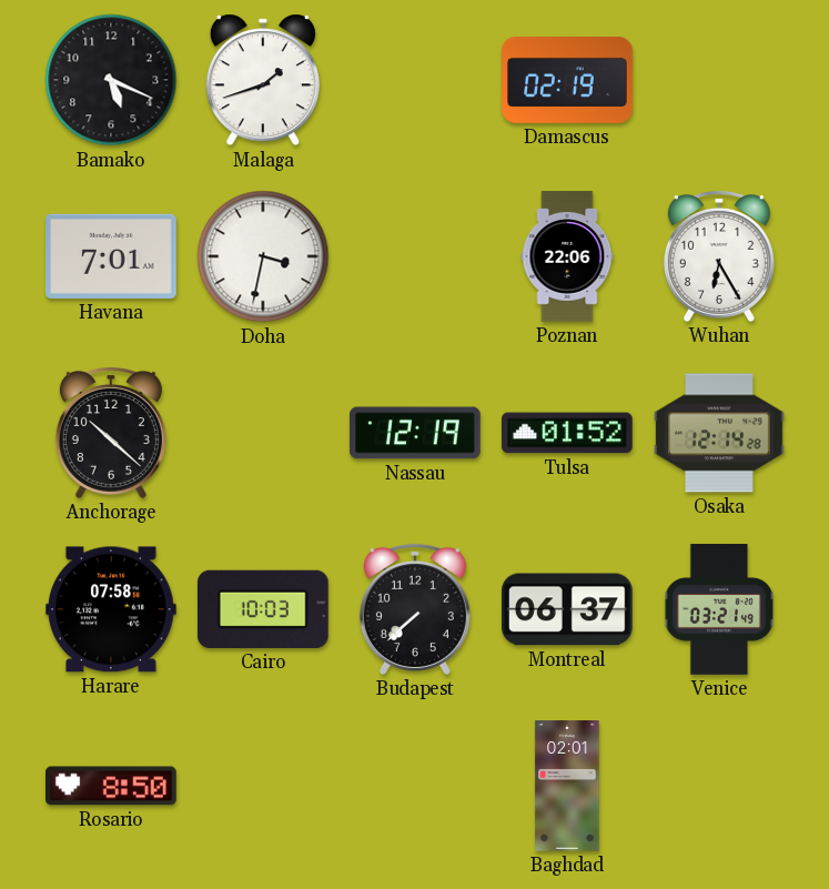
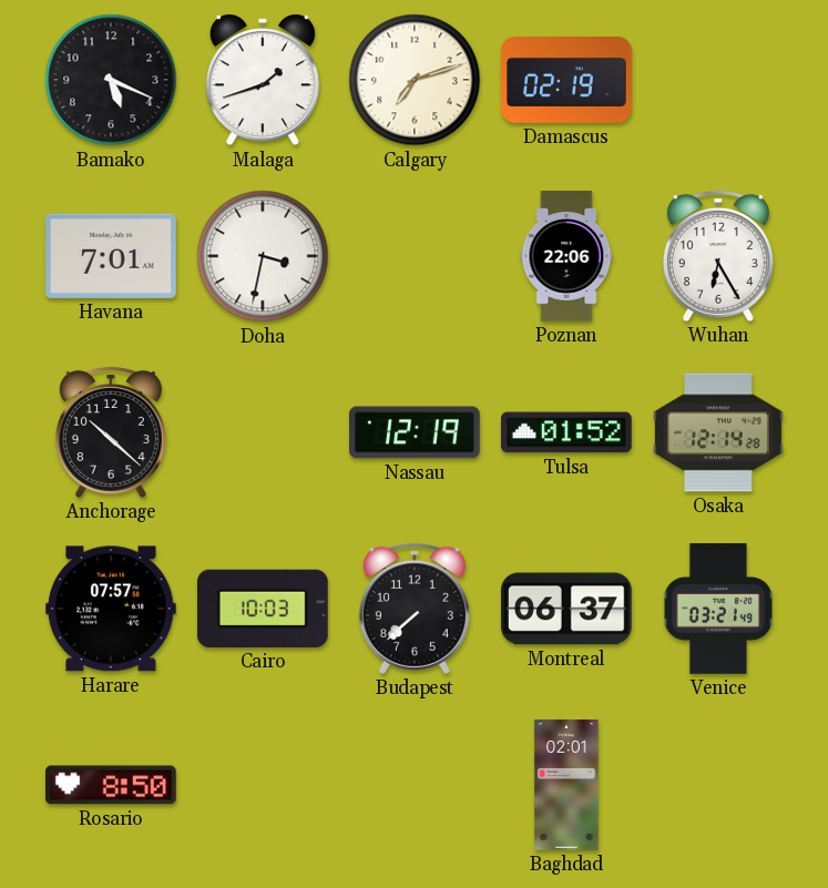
Calgary: none -> 7:12 (415, 80)
Harare: 07:58 -> 07:57 (112, 609)
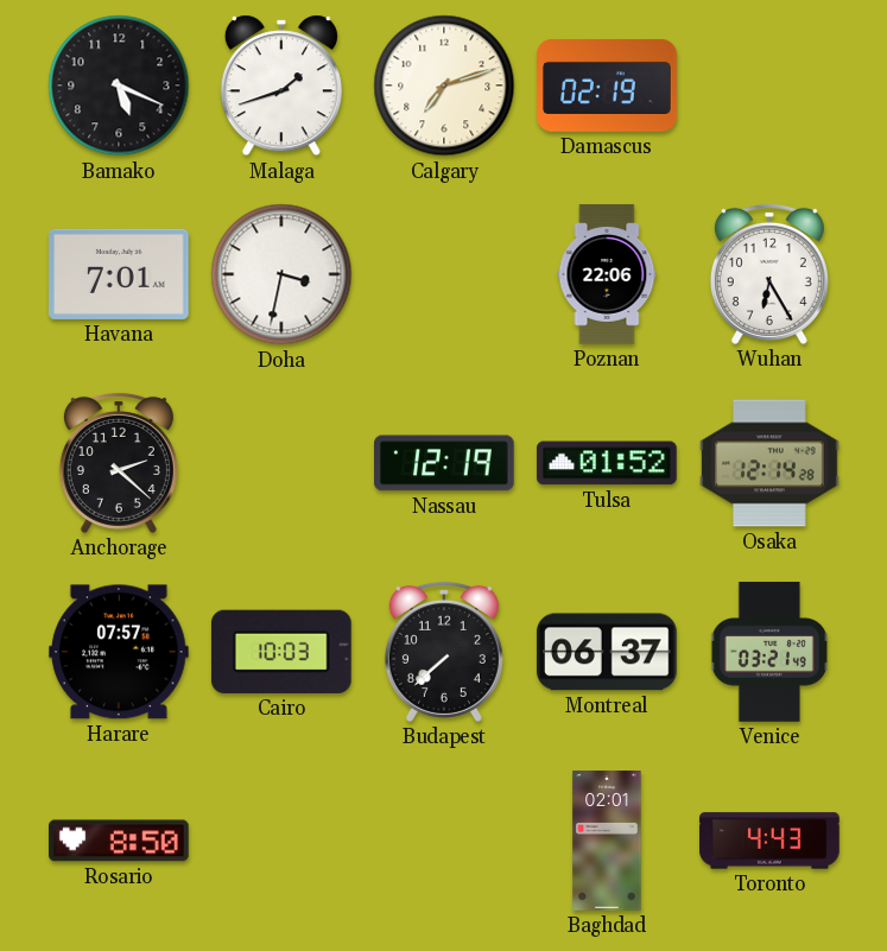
Anchorage: 10:22 -> 2:22 (119, 463)
Toronto: none -> 4:43 (769, 841)
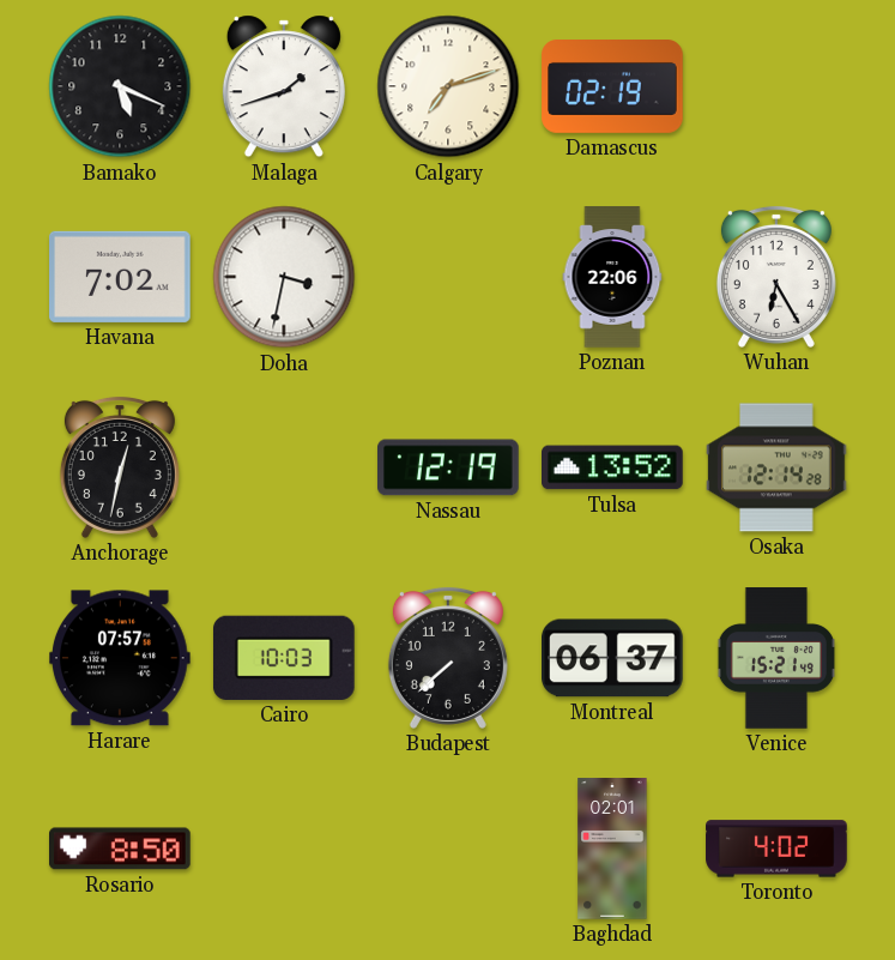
Havana: 7:01 -> 7:02 (121, 277)
Anchorage: 2:22 -> 12:32 (120, 467)
Tulsa: 01:52 -> 13:52 (613, 467)
Venice: 03:21 -> 15:21 (776, 658)
Toronto: 4:43 -> 4:02 (776, 849)
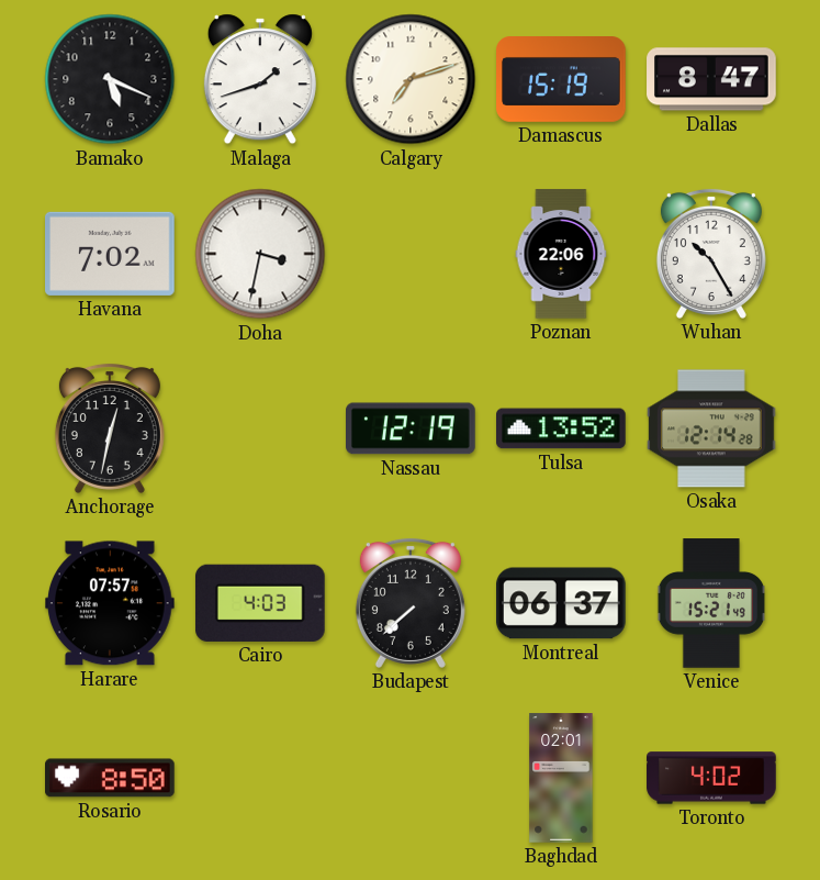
Damascus: 02:19 -> 15:19 (561, 80)
Dallas: none -> 8:47 (711, 79)
Wuhan: 6:25 -> 10:25 (711, 254)
Cairo: 10:03 -> 4:03 (260, 603)
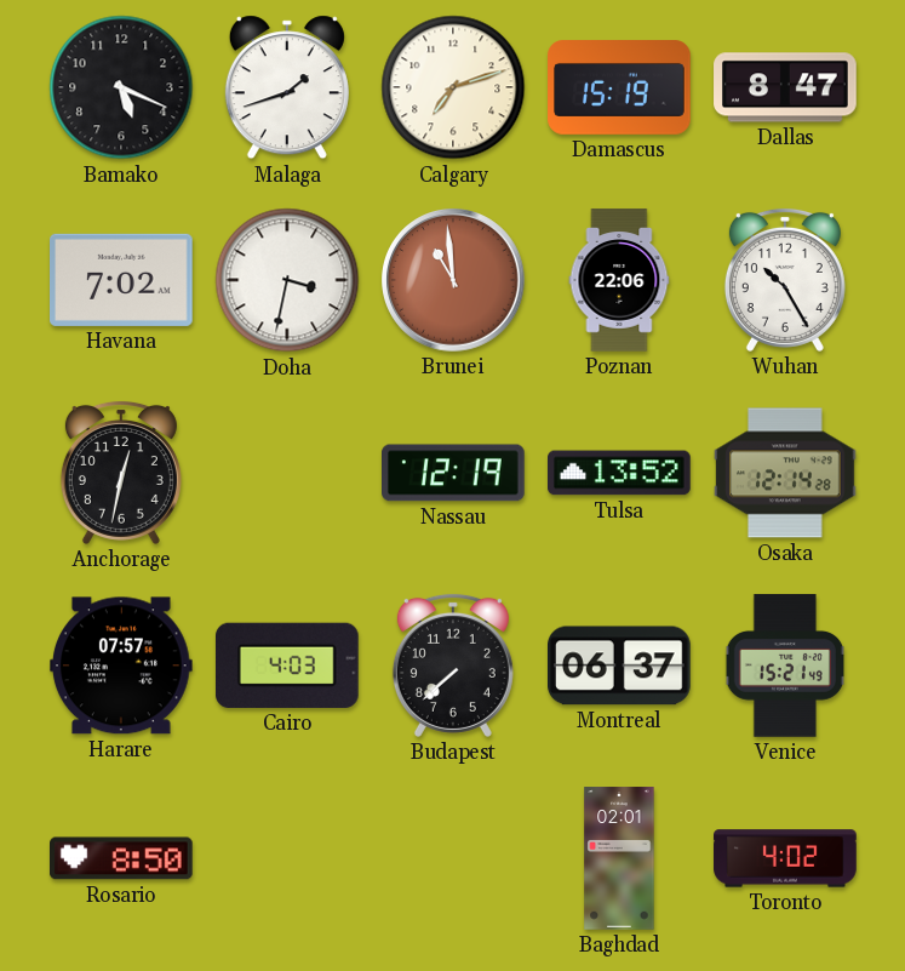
Brunei: none -> 10:59 (453, 280)
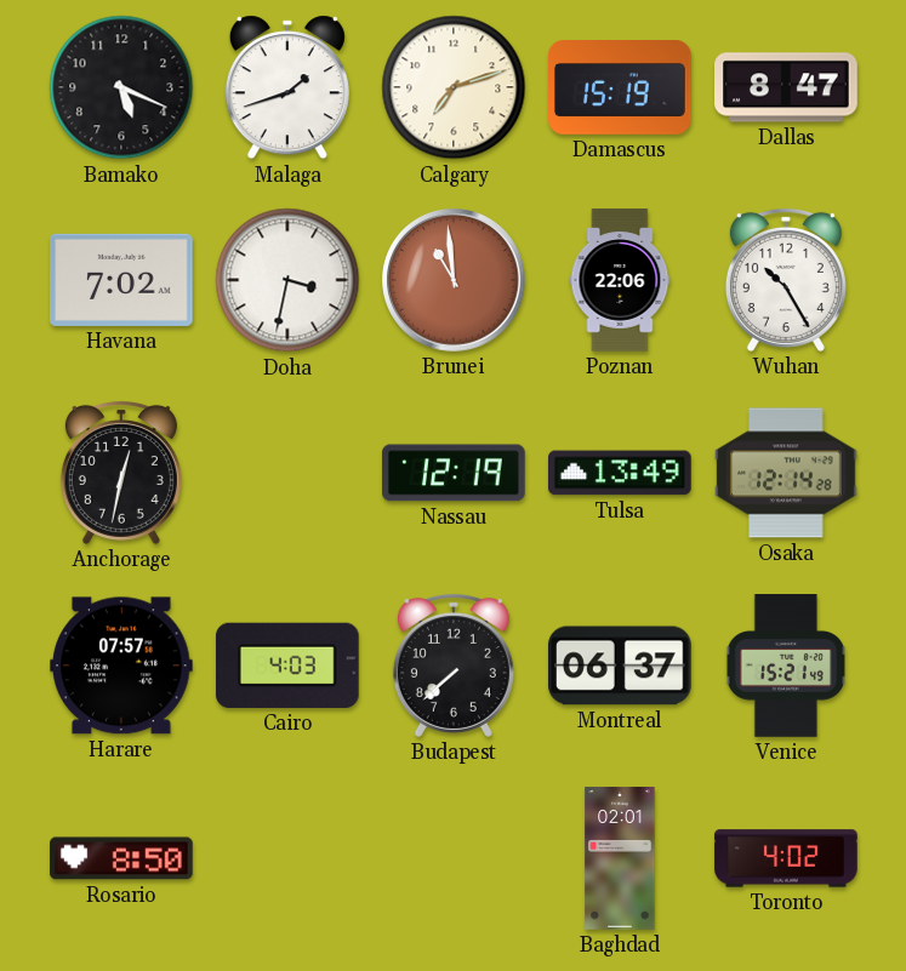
Tulsa: 13:52 -> 13:49 (621, 473)
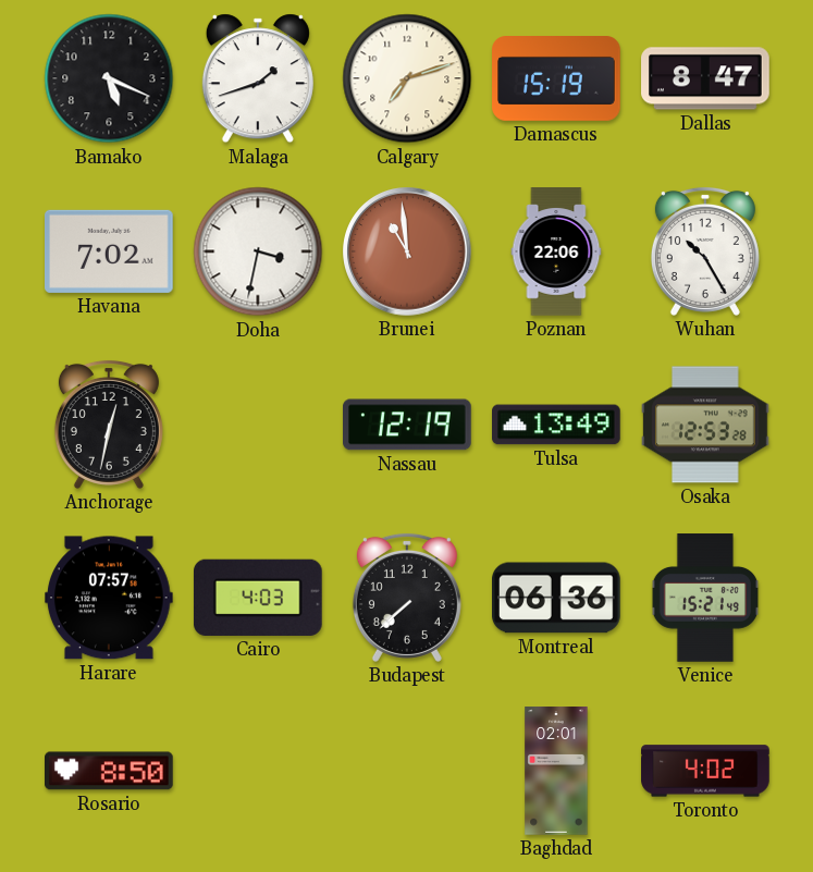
Osaka: 12:14 -> 12:53 (705, 425)
Montreal: 06:37 -> 06:36 (557, 598)
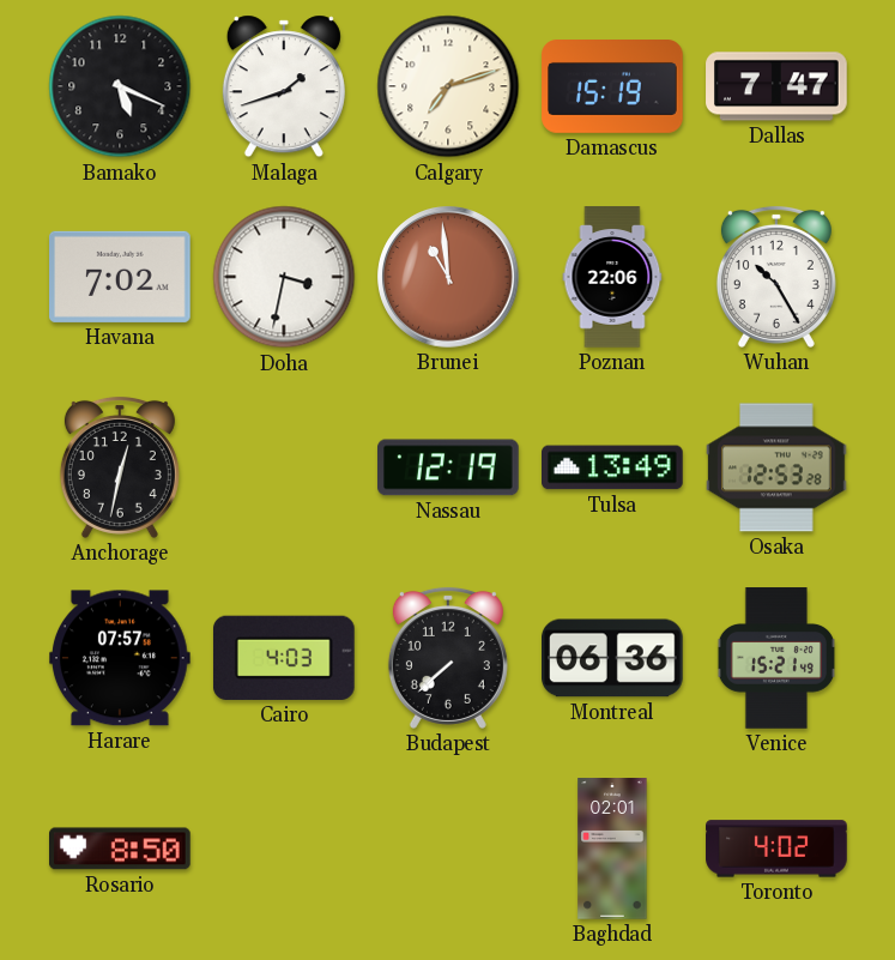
Dallas: 8:47 -> 7:47 (776, 86)
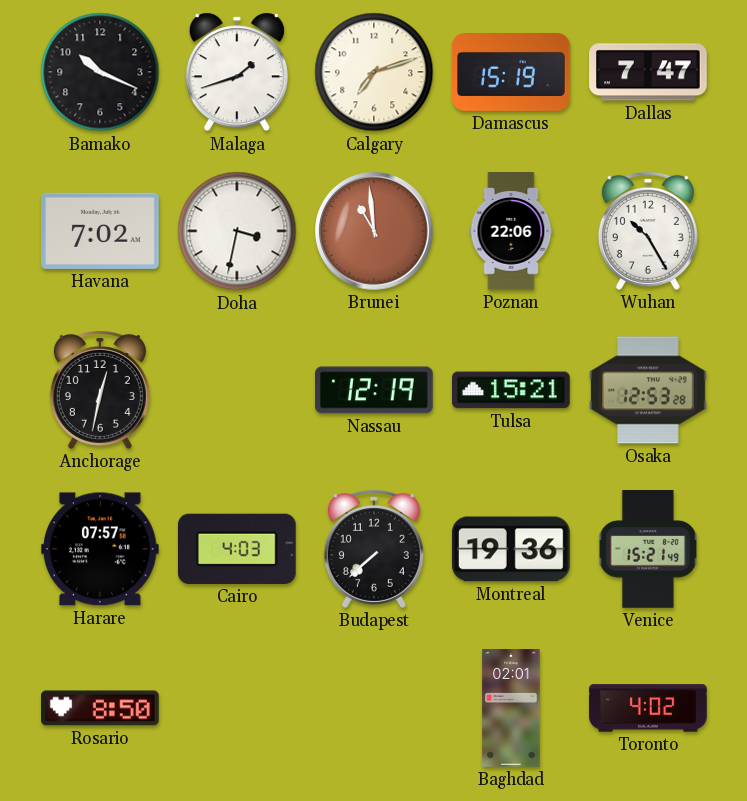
Bamako: 5:19 -> 10:19 (100, 72)
Tulsa: 13:49 -> 15:21 (512, 390)
Montreal: 06:36 -> 19:36 (512, 549)
